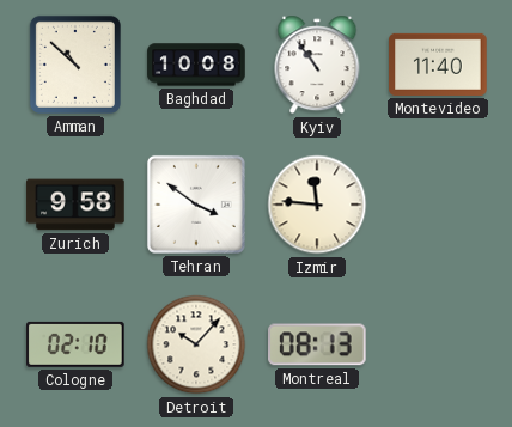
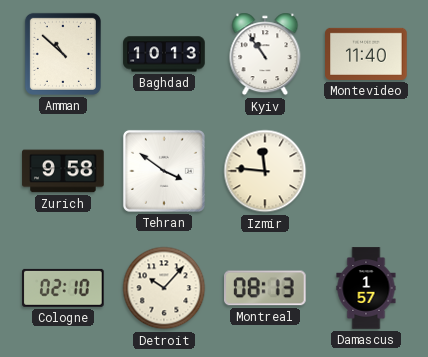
Baghdad: 10:08 -> 10:13 (164, 54)
Damascus: none -> 1:57 (366, 288)
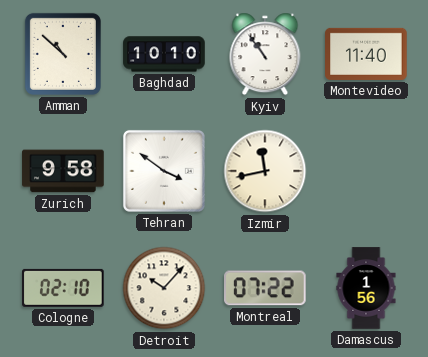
Baghdad: 10:13 -> 10:10 (164, 54)
Izmir: 11:46 -> 11:43 (265, 171)
Montreal: 08:13 -> 07:22 (266, 288)
Damascus: 1:57 -> 1:56 (366, 288)
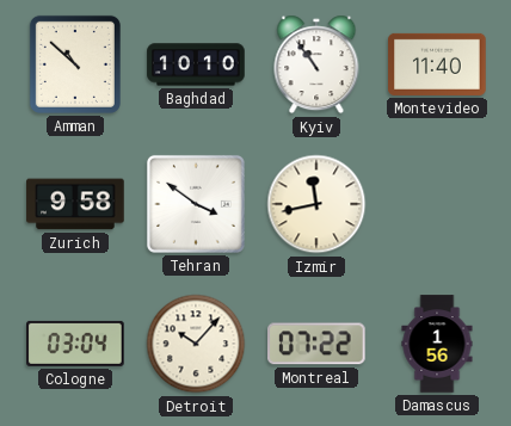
Cologne: 02:10 -> 03:04 (75, 344)
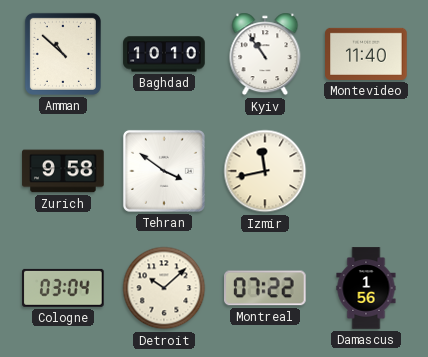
Detroit: 10:07 -> 10:08 (164, 288)
